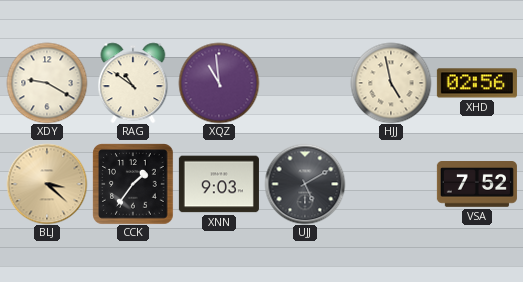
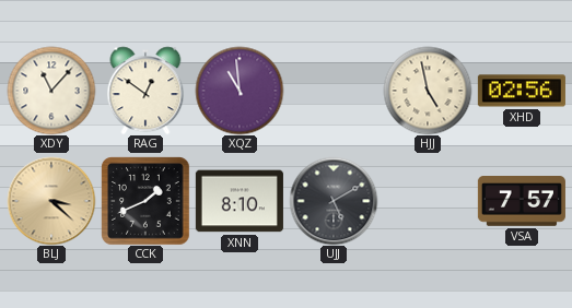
XDY: 9:20 -> 11:07 (51, 91)
RAG: 10:51 -> 12:51 (145, 91)
CCK: 1:36 -> 1:41 (145, 201)
XNN: 9:03 -> 8:10 (240, 201)
VSA: 7:52 -> 7:57 (522, 202)
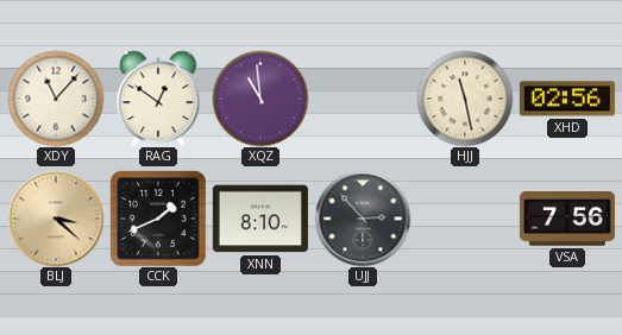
HJJ: 4:58 -> 11:28 (465, 99)
UJJ: 5:10 -> 2:53 (363, 219)
VSA: 7:57 -> 7:56 (567, 220)
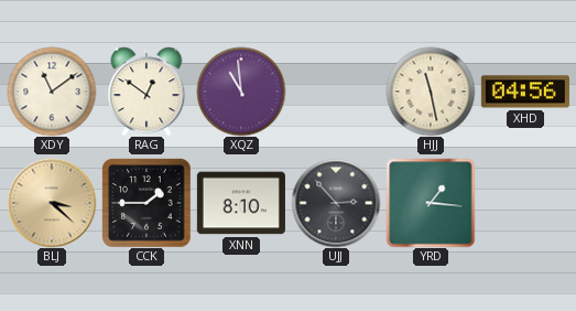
XDY: 11:07 -> 11:09 (52, 92)
XHD: 02:56 -> 04:56 (525, 92)
CCK: 1:41 -> 1:45 (146, 203)
YRD: none -> 1:16 (431, 203)
VSA: 7:56 -> none (567, 220)
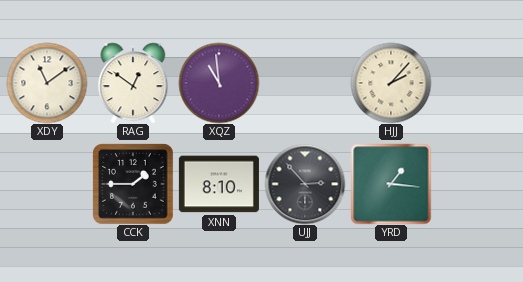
HJJ: 11:28 -> 2:07 (391, 83)
XHD: 04:56 -> none (525, 92)
BLJ: 3:22 -> none (52, 203)
